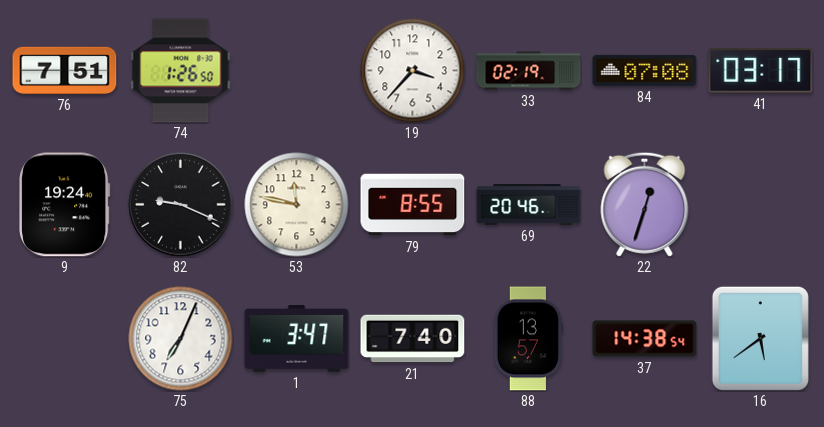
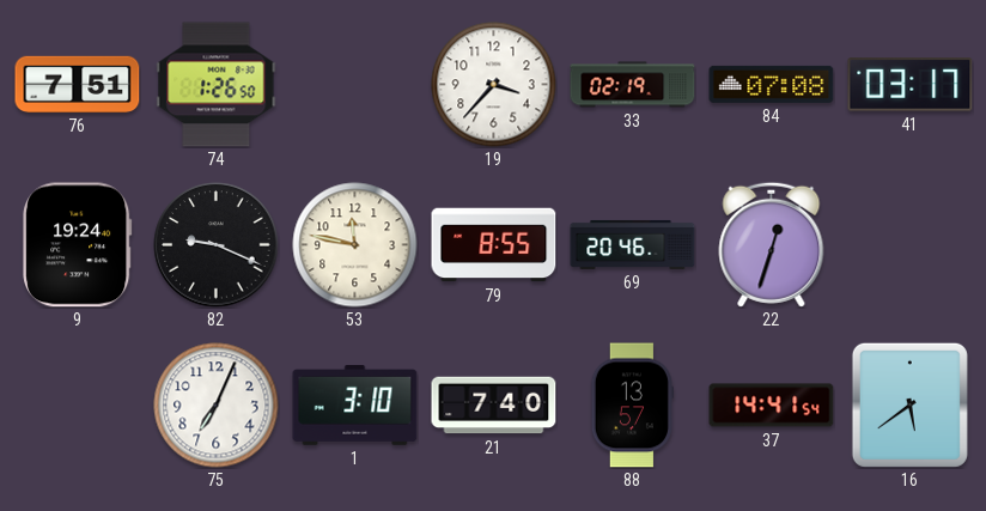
1: 3:47 -> 3:10 (355, 406)
37: 14:38 -> 14:41 (772, 406)
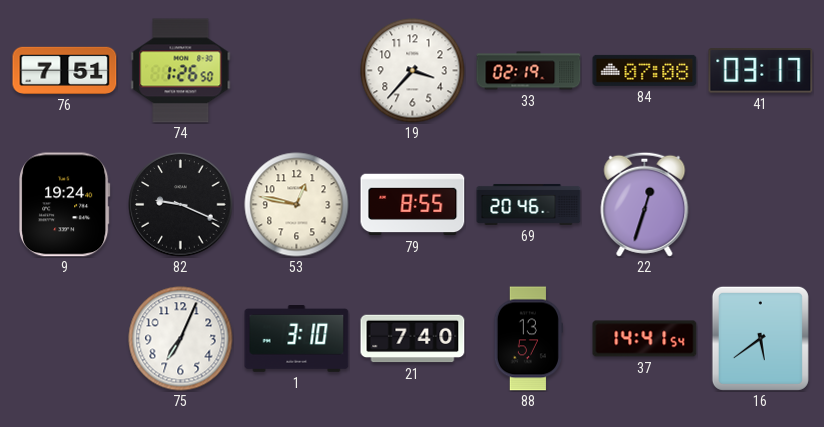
53: 11:47 -> 12:47 (297, 205)
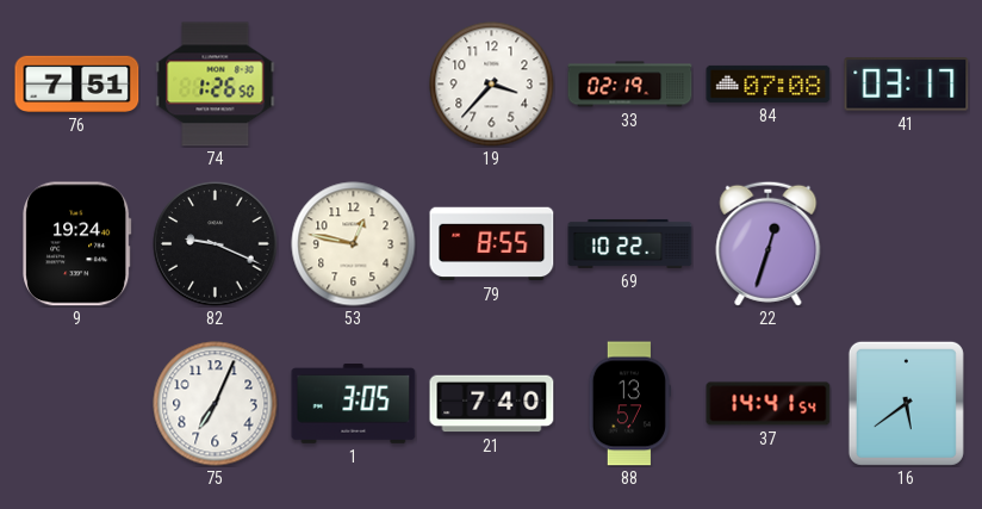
69: 20:46 -> 10:22 (630, 243)
1: 3:10 -> 3:05 (354, 404)
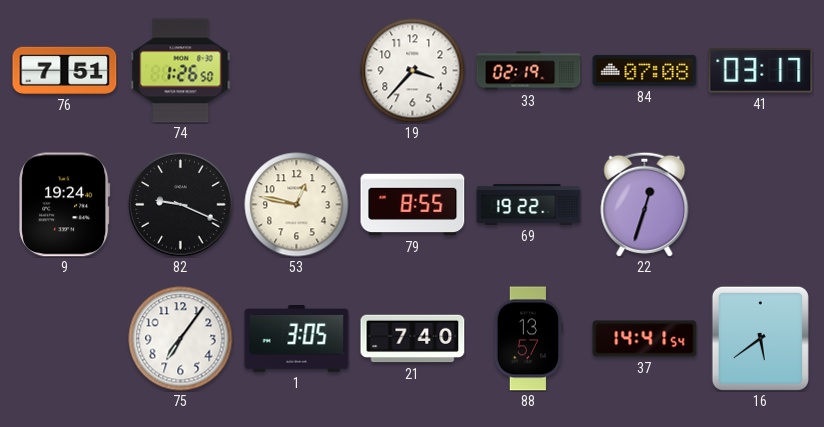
69: 10:22 -> 19:22 (529, 204)
75: 7:04 -> 7:06 (181, 339)
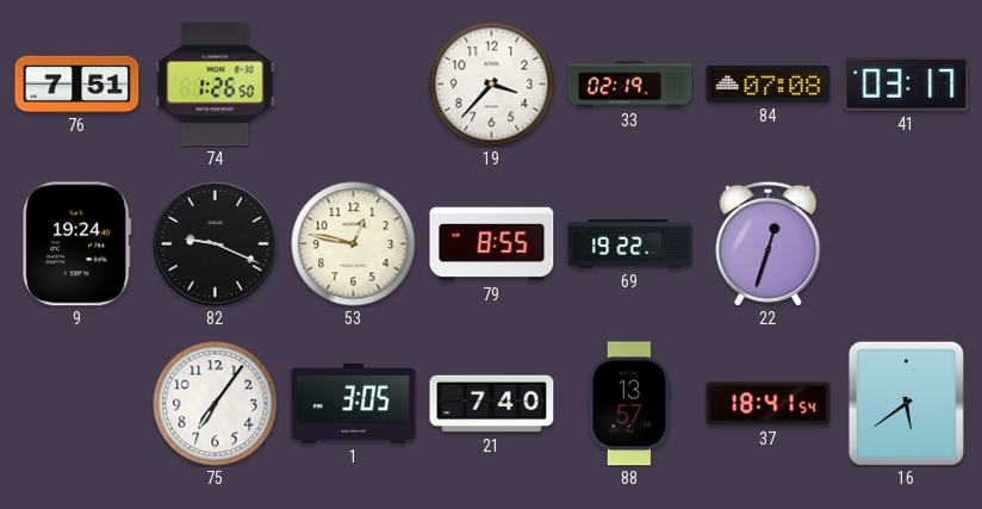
37: 14:41 -> 18:41 (769, 404)
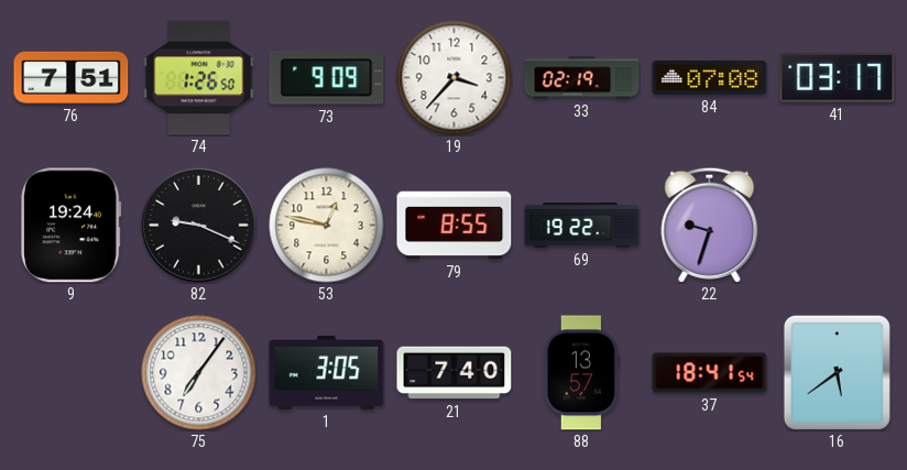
73: none -> 9:09 (327, 78)
22: 12:33 -> 9:33 (710, 225)
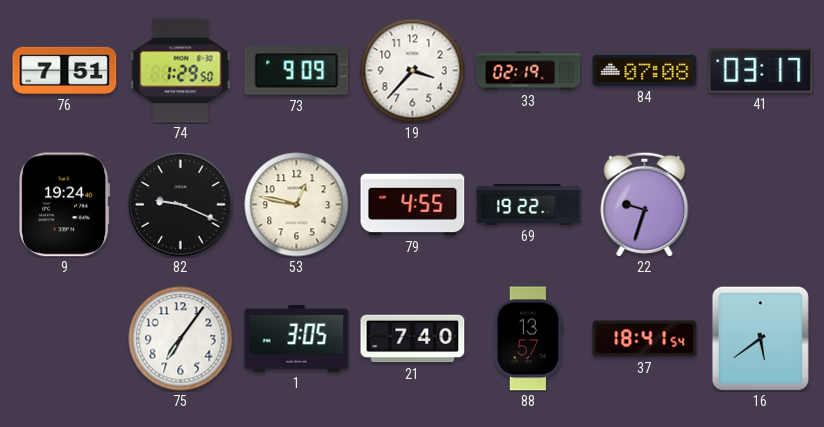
74: 1:26 -> 1:29 (181, 71)
79: 8:55 -> 4:55 (413, 205)
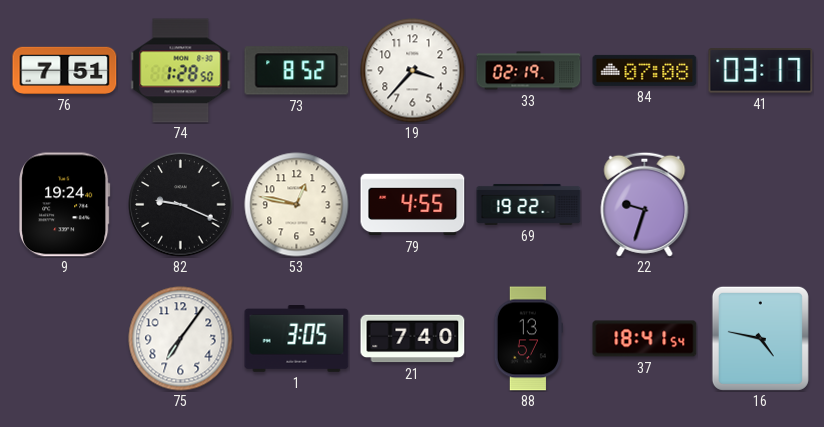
74: 1:29 -> 1:28 (181, 71)
73: 9:09 -> 8:52 (297, 71)
16: 5:39 -> 4:47 (760, 338)
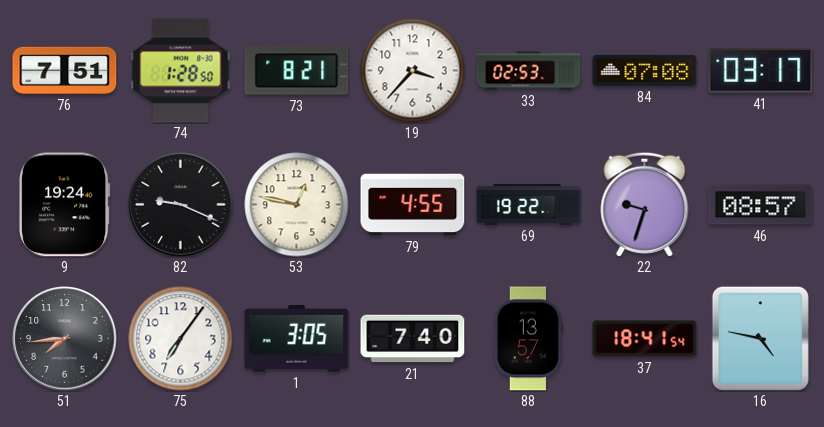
73: 8:52 -> 8:21 (297, 71)
33: 02:19 -> 02:53 (529, 71)
46: none -> 08:57 (761, 205)
51: none -> 7:44 (65, 339)
